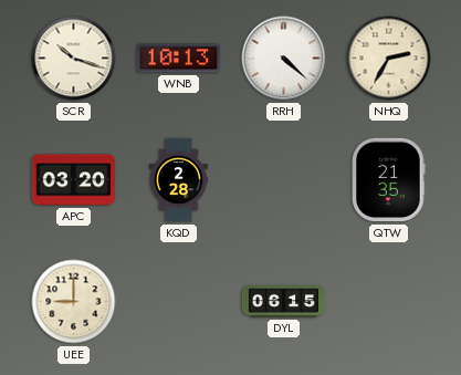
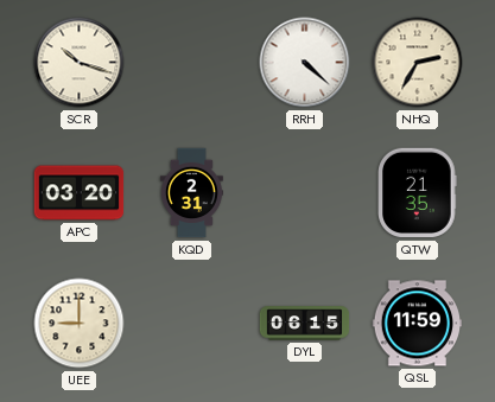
WNB: 10:13 -> none (178, 59)
KQD: 2:28 -> 2:31 (191, 193)
QSL: none -> 11:59 (418, 324)
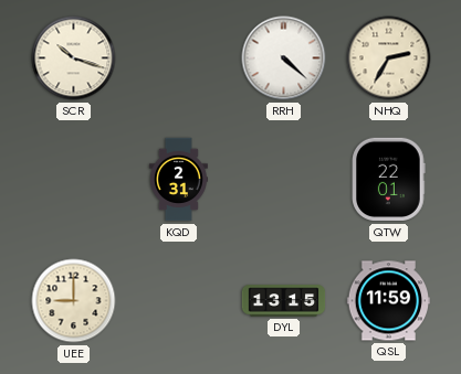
APC: 03:20 -> none (80, 193)
QTW: 21:35 -> 22:01 (389, 180)
DYL: 06:15 -> 13:15 (284, 301)
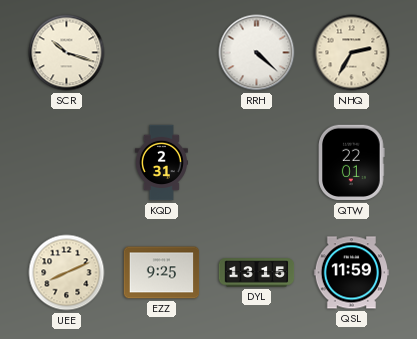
UEE: 9:00 -> 8:11 (67, 273)
EZZ: none -> 9:25 (162, 273)
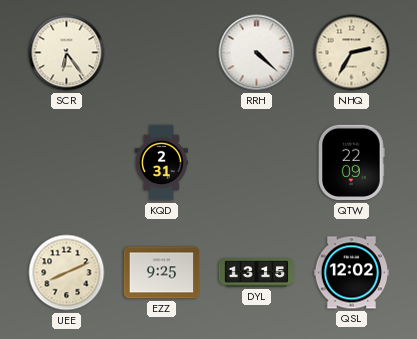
SCR: 10:18 -> 6:24 (67, 53)
QTW: 22:01 -> 22:09 (352, 163)
QSL: 11:59 -> 12:02 (352, 273)
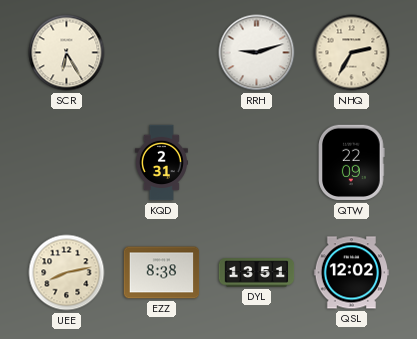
SCR: 6:24 -> 6:25 (67, 53)
RRH: 4:22 -> 9:12 (257, 53)
UEE: 8:11 -> 8:13 (67, 273)
EZZ: 9:25 -> 8:38 (162, 273)
DYL: 13:15 -> 13:51 (257, 273)
